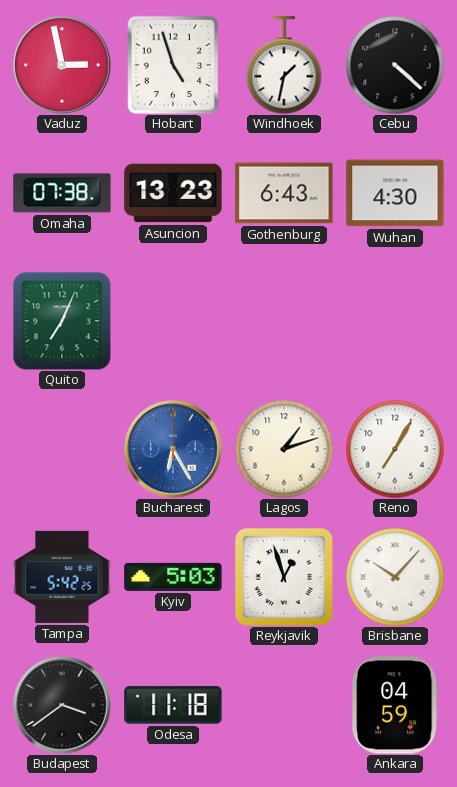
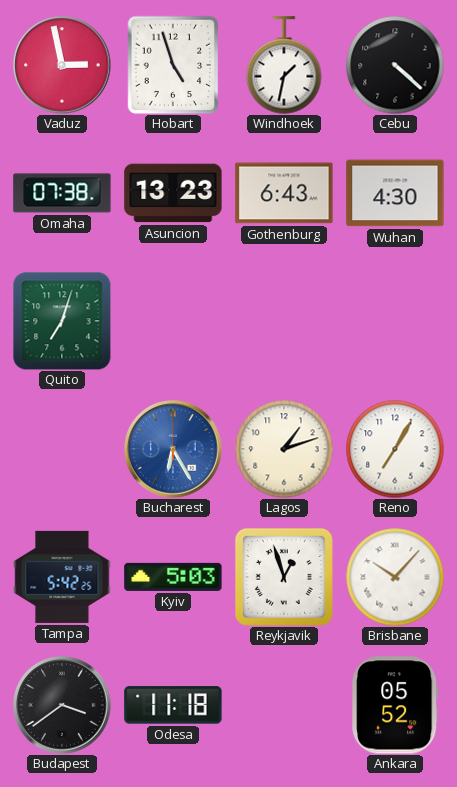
Quito: 7:04 -> 7:03 (62, 321)
Ankara: 04:59 -> 05:52 (395, 705)
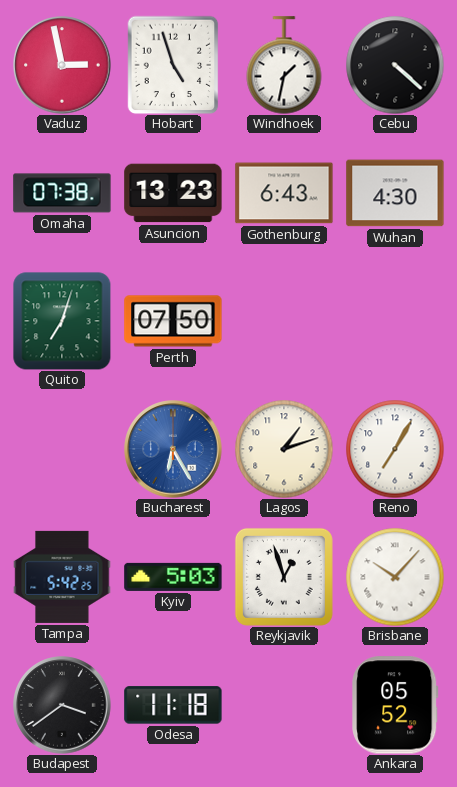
Perth: none -> 07:50 (173, 321)
